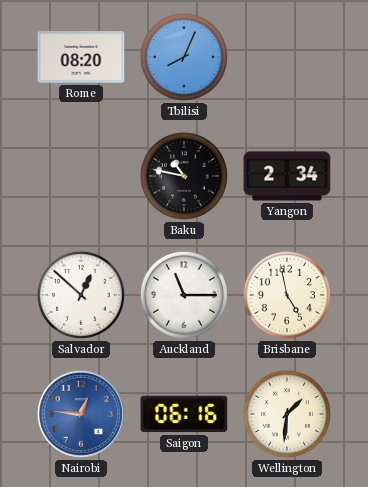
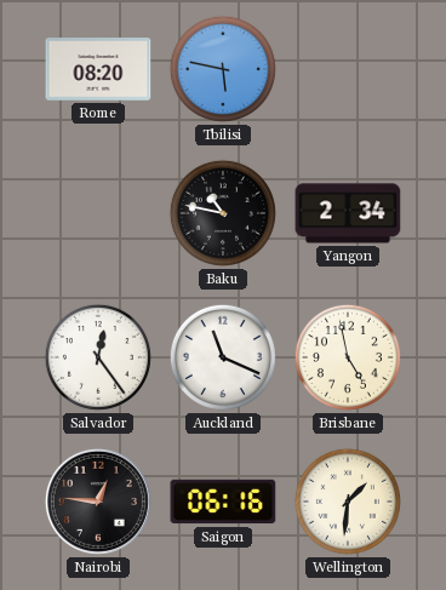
Tbilisi: 8:04 -> 5:47 (223, 69)
Salvador: 12:52 -> 12:24 (98, 357)
Auckland: 11:15 -> 11:19 (223, 357)
Nairobi dial: blue -> black (98, 502)
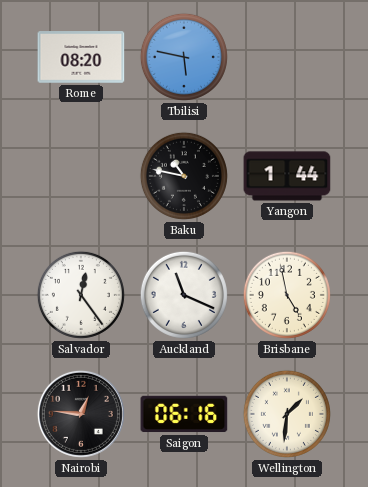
Yangon: 2:34 -> 1:44 (287, 176)
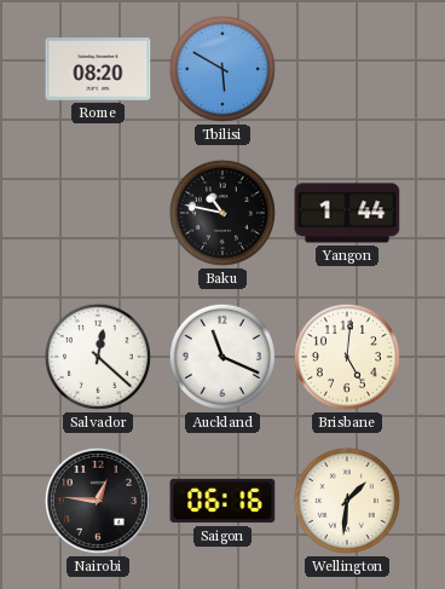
Tbilisi: 5:47 -> 5:50 (223, 69)
Salvador: 12:24 -> 12:22 (98, 357)
Brisbane: 4:58 -> 5:01 (347, 357)
